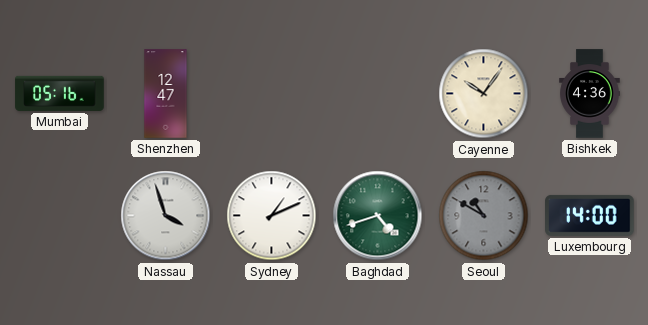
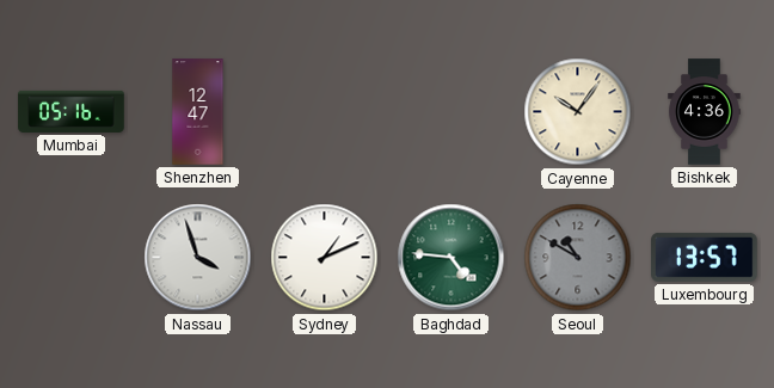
Baghdad: 4:42 -> 4:46 (451, 258)
Luxembourg: 14:00 -> 13:57 (705, 257)
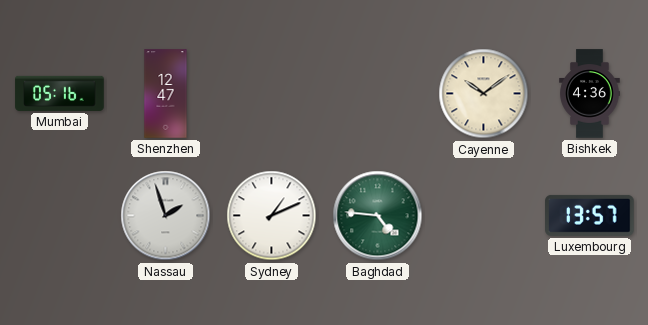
Cayenne: 10:06 -> 10:09 (484, 94)
Nassau: 3:57 -> 1:57 (166, 216)
Seoul: 10:50 -> none (578, 258)
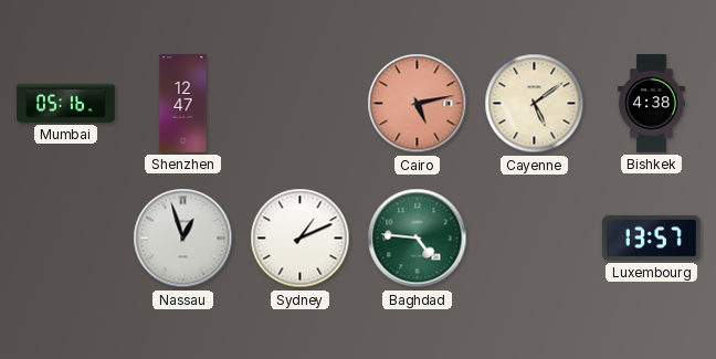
Cairo: none -> 5:13 (418, 104)
Cayenne: 10:09 -> 5:09 (535, 104)
Bishkek: 4:36 -> 4:38 (652, 104)
Nassau: 1:57 -> 12:57 (183, 239)
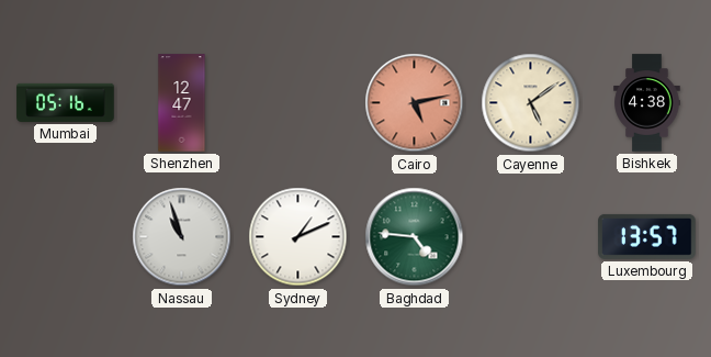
Nassau: 12:57 -> 10:57 (182, 237)
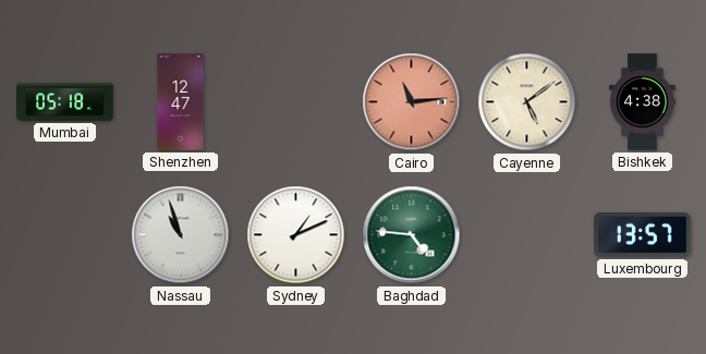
Mumbai: 05:16 -> 05:18 (65, 101)
Cairo: 5:13 -> 11:14 (412, 102)
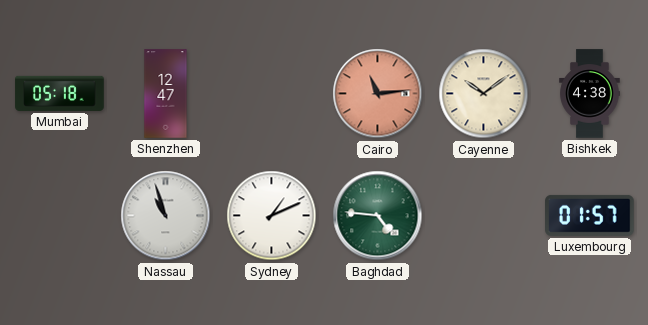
Cayenne: 5:09 -> 10:09 (484, 94)
Luxembourg: 13:57 -> 01:57 (590, 215)
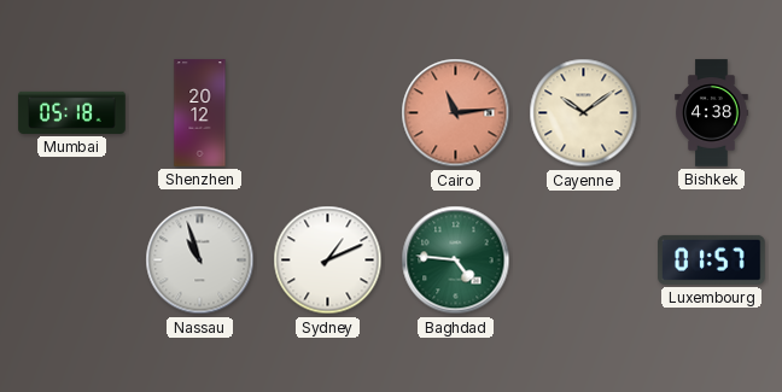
Shenzhen: 12:47 -> 20:12 (200, 113)
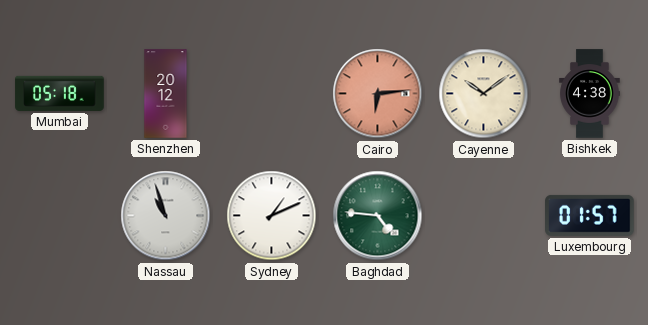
Cairo: 11:14 -> 6:14 (378, 94)
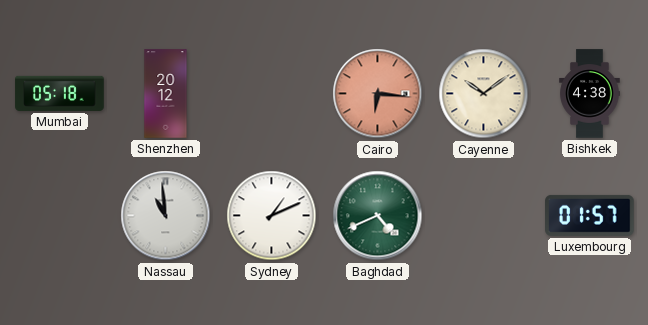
Cairo: 6:14 -> 6:16 (378, 94)
Nassau: 10:57 -> 10:59 (166, 216)
Baghdad: 4:46 -> 4:41 (378, 216)
